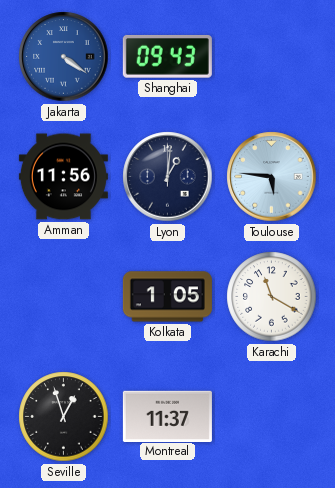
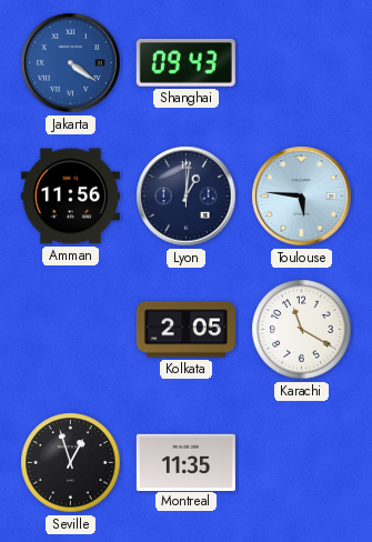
Kolkata: 1:05 -> 2:05 (185, 330)
Montreal: 11:37 -> 11:35 (185, 462)
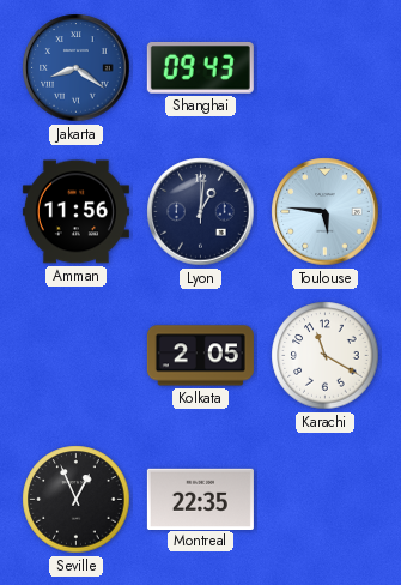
Jakarta: 4:21 -> 8:21 (77, 68)
Seville: 12:57 -> 12:56 (77, 500)
Montreal: 11:35 -> 22:35 (200, 499)
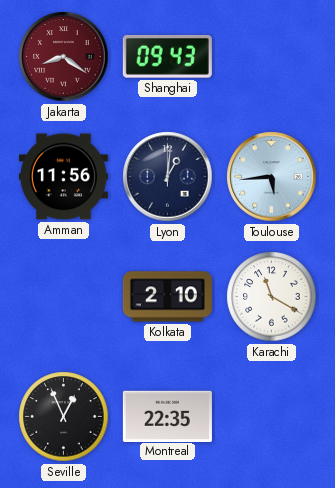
Jakarta dial: blue -> burgundy (64, 57)
Toulouse: 5:46 -> 5:44 (272, 177)
Kolkata: 2:05 -> 2:10 (167, 297)
